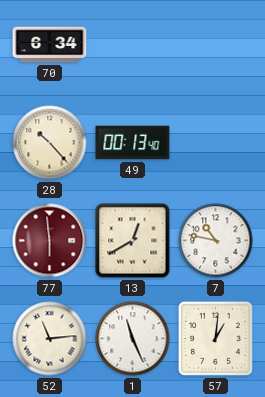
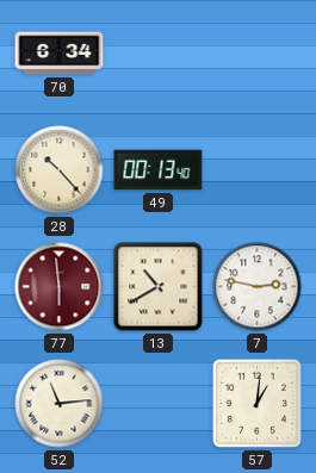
13: 12:40 -> 10:40 (159, 287)
7: 10:47 -> 2:47 (258, 287)
1: 11:26 -> none (133, 339)
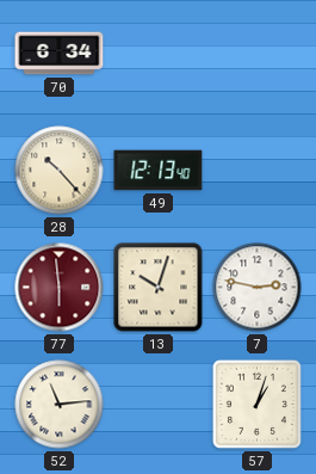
49: 00:13 -> 12:13 (159, 171)
13: 10:40 -> 10:03 (159, 288)
57: 1:01 -> 1:03 (256, 404)
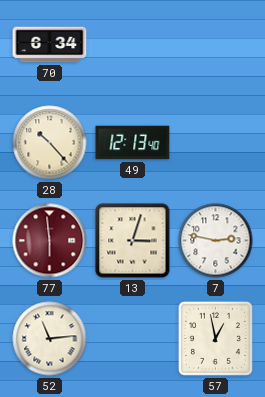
13: 10:03 -> 3:03 (133, 241)
57: 1:03 -> 12:58 (215, 338)
